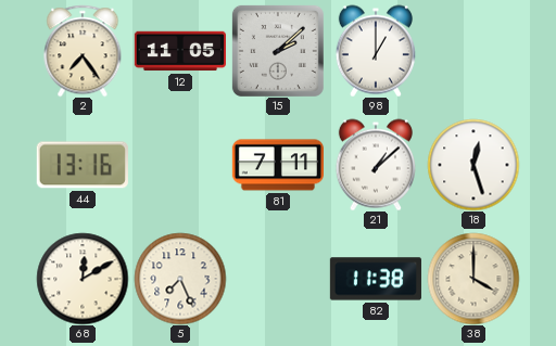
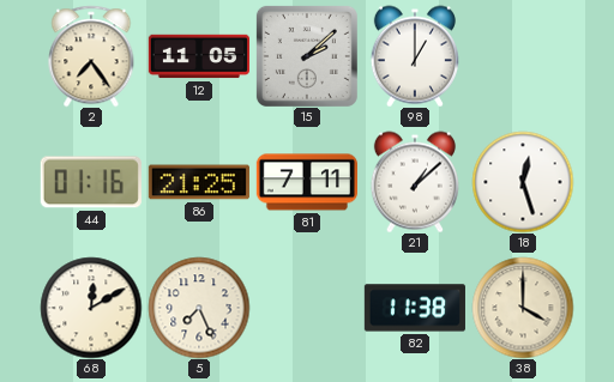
44: 13:16 -> 01:16 (91, 182)
86: none -> 21:25 (199, 182)
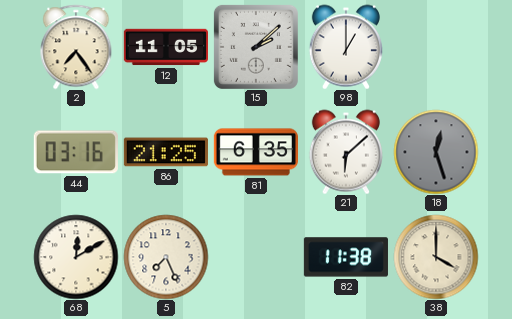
44: 01:16 -> 03:16 (76, 152)
81: 7:11 -> 6:35 (255, 152)
21: 1:08 -> 6:08 (346, 152)
18 dial: white -> grey (436, 152)
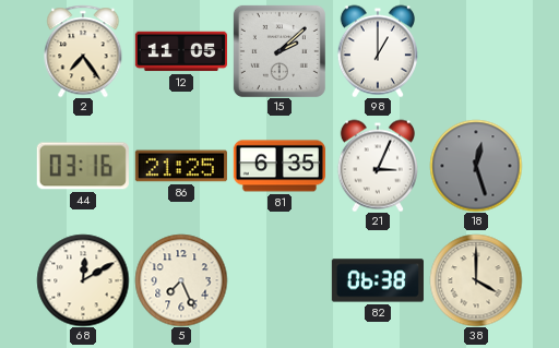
21: 6:08 -> 3:04 (378, 166)
82: 11:38 -> 06:38 (377, 280)
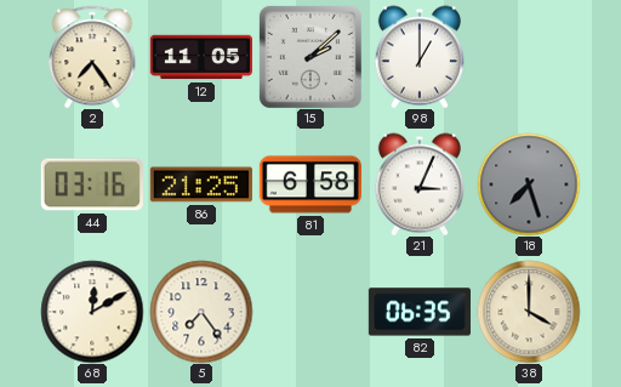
81: 6:35 -> 6:58 (309, 184)
18: 12:27 -> 7:27 (529, 184)
5: 7:26 -> 7:24 (201, 312)
82: 06:38 -> 06:35 (418, 312)
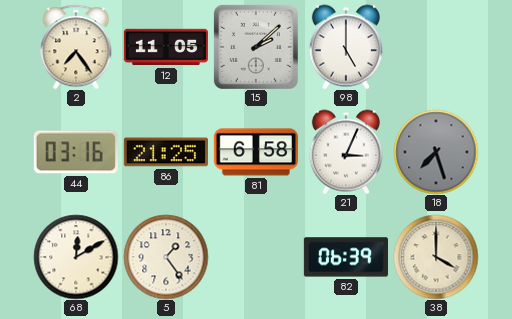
98: 1:00 -> 5:00 (346, 47)
5: 7:24 -> 1:24 (166, 257)
82: 06:35 -> 06:39 (345, 257)
